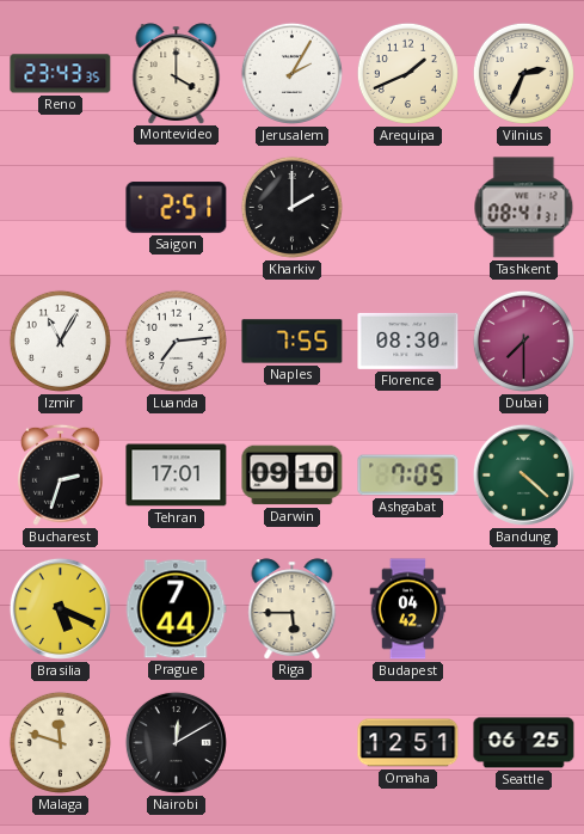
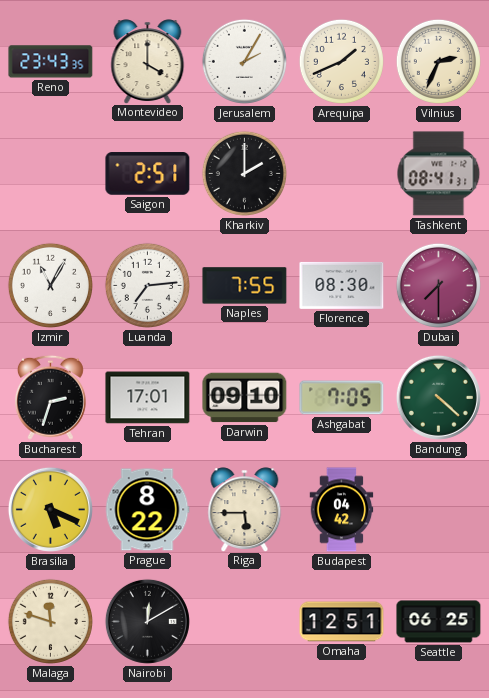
Prague: 7:44 -> 8:22 (147, 510)
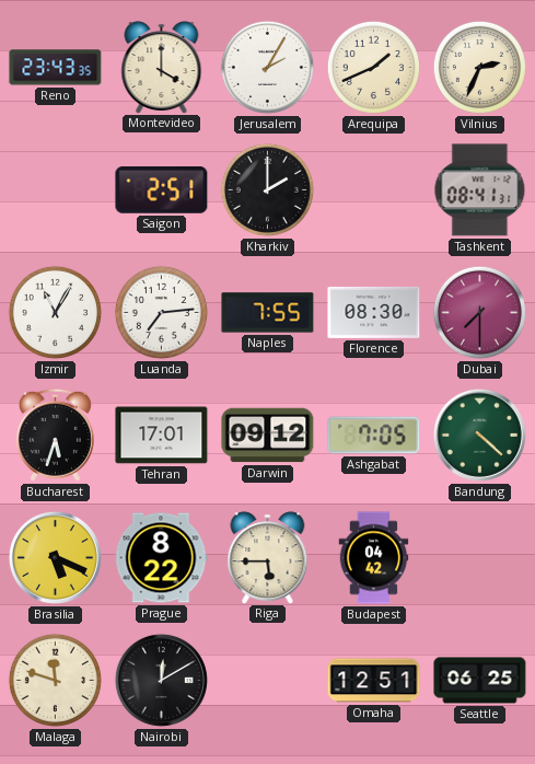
Bucharest: 2:33 -> 5:33 (55, 435)
Darwin: 09:10 -> 09:12 (268, 436)
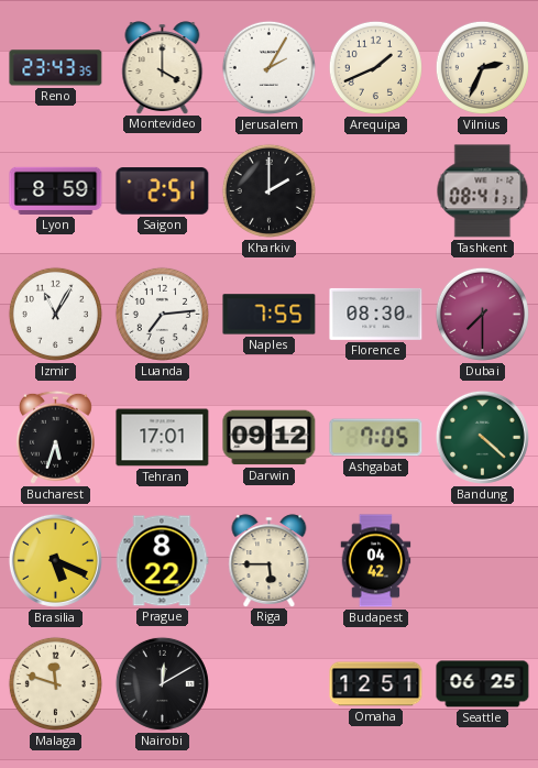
Lyon: none -> 8:59 (56, 190)
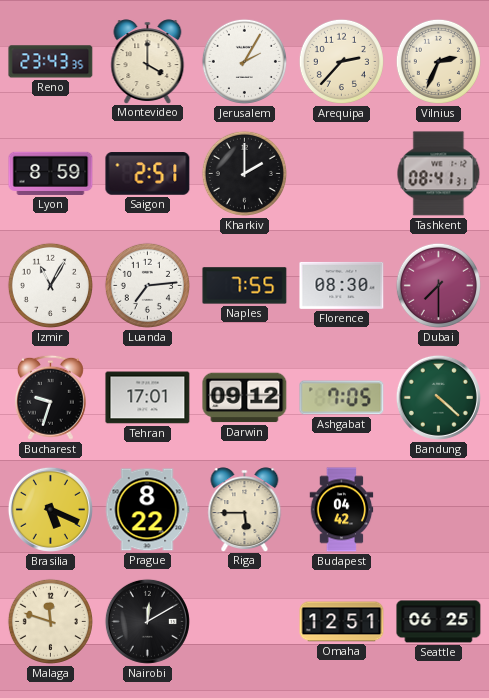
Arequipa: 1:41 -> 2:37 (341, 61)
Bucharest: 5:33 -> 9:33 (50, 397)
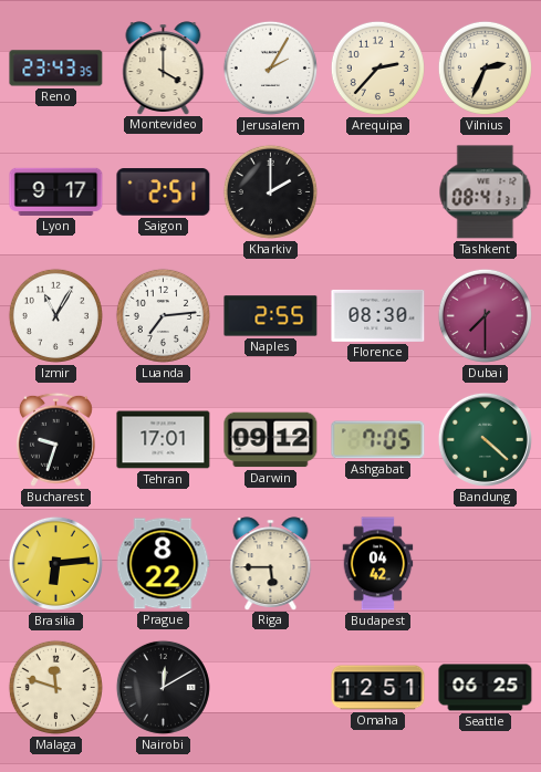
Lyon: 8:59 -> 9:17 (56, 191)
Naples: 7:55 -> 2:55 (271, 316)
Brasilia: 5:19 -> 6:14 (55, 563)
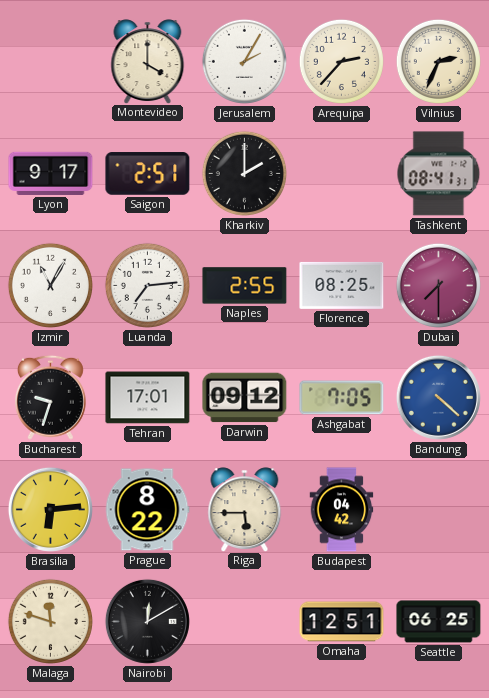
Reno: 23:43 -> none (56, 69)
Florence: 08:30 -> 08:25 (342, 285)
Bandung dial: green -> blue (438, 397)
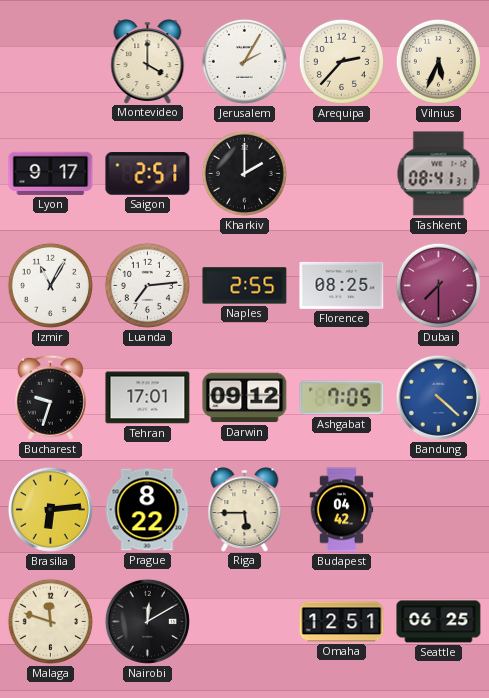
Vilnius: 2:34 -> 5:34 (438, 61)
